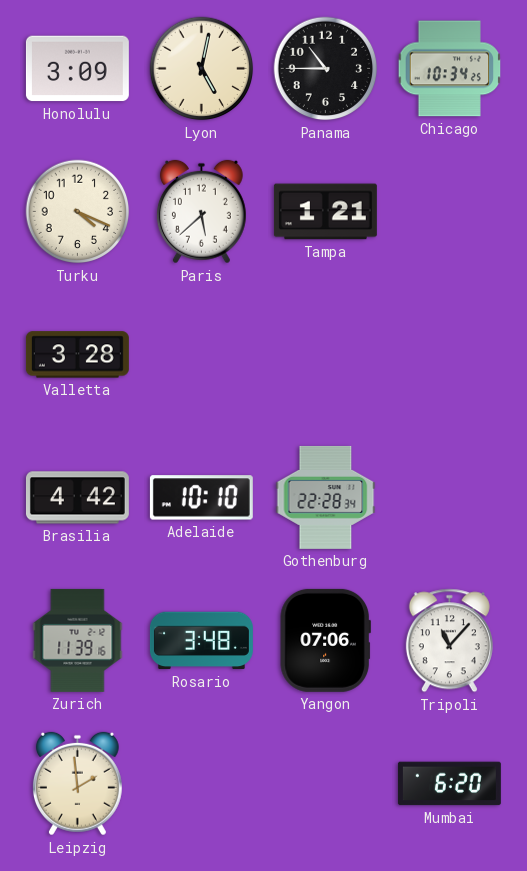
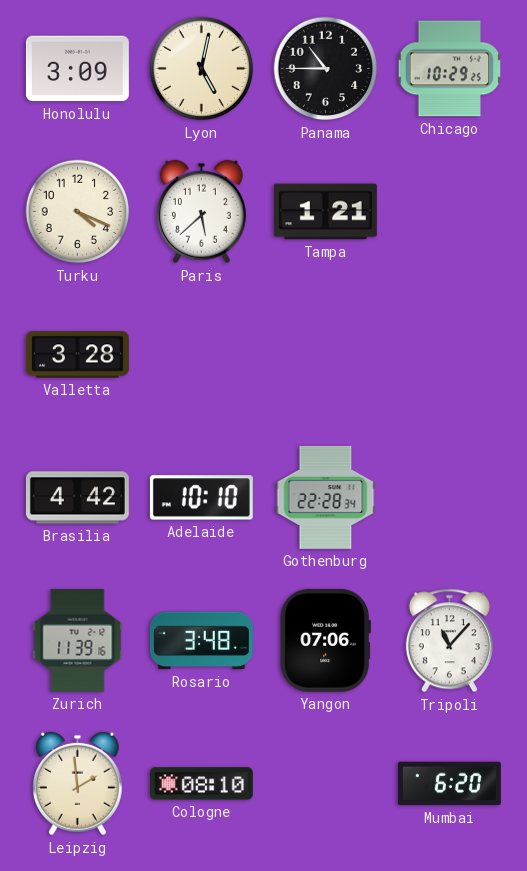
Chicago: 10:34 -> 10:29 (450, 69)
Cologne: none -> 08:10 (201, 784)
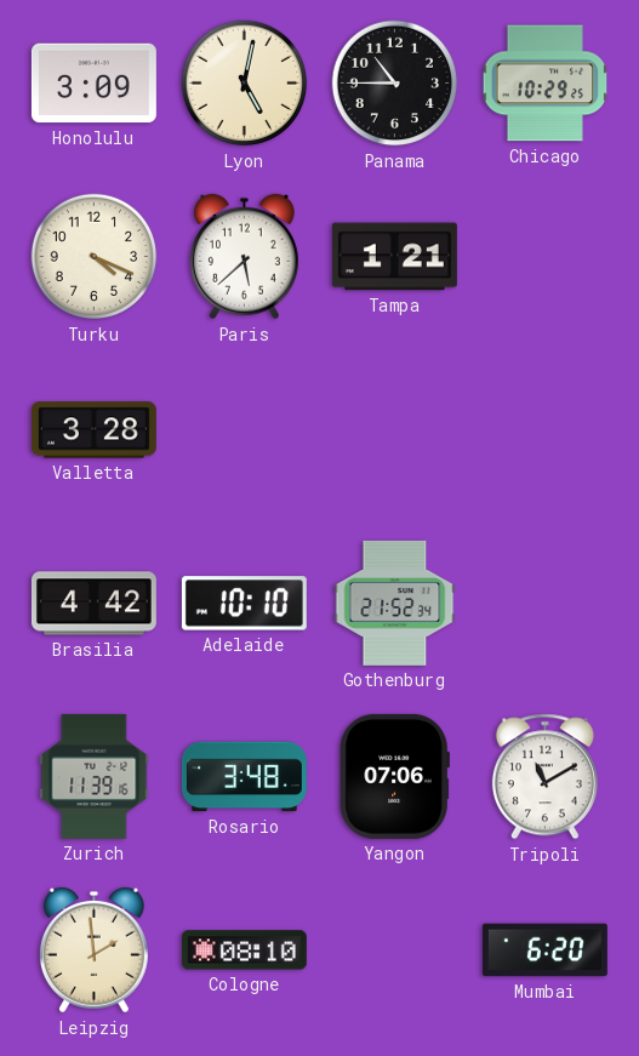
Gothenburg: 22:28 -> 21:52 (395, 603)
Tripoli: 11:07 -> 11:10 (544, 777)
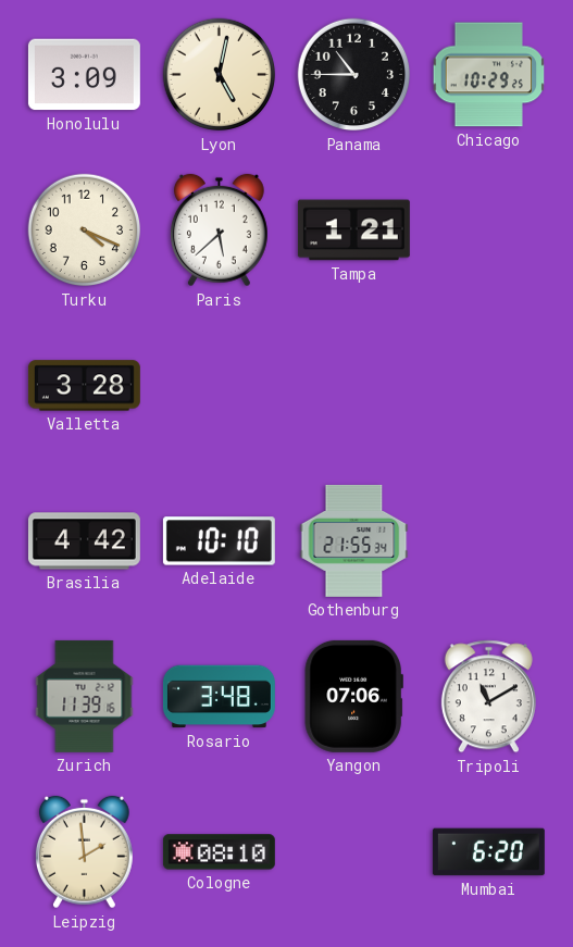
Gothenburg: 21:52 -> 21:55 (354, 540)
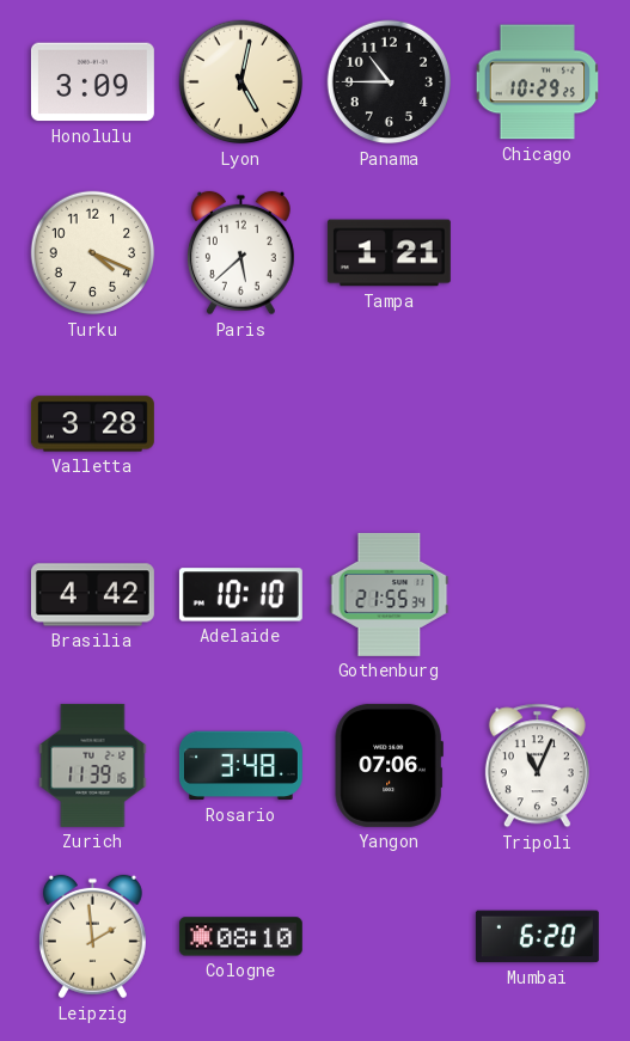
Tripoli: 11:10 -> 11:04 (537, 766)
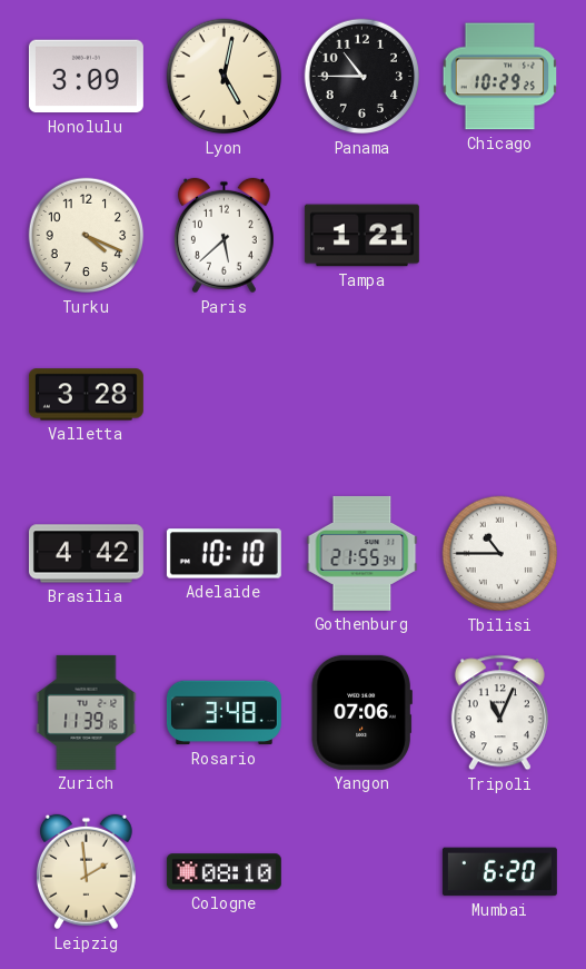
Tbilisi: none -> 10:45 (500, 554)
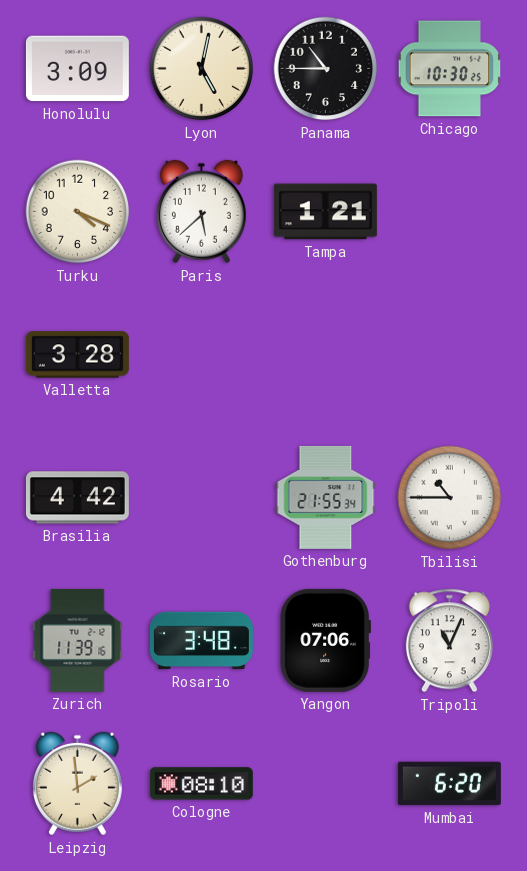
Chicago: 10:29 -> 10:30 (450, 69)
Adelaide: 10:10 -> none (224, 554)
